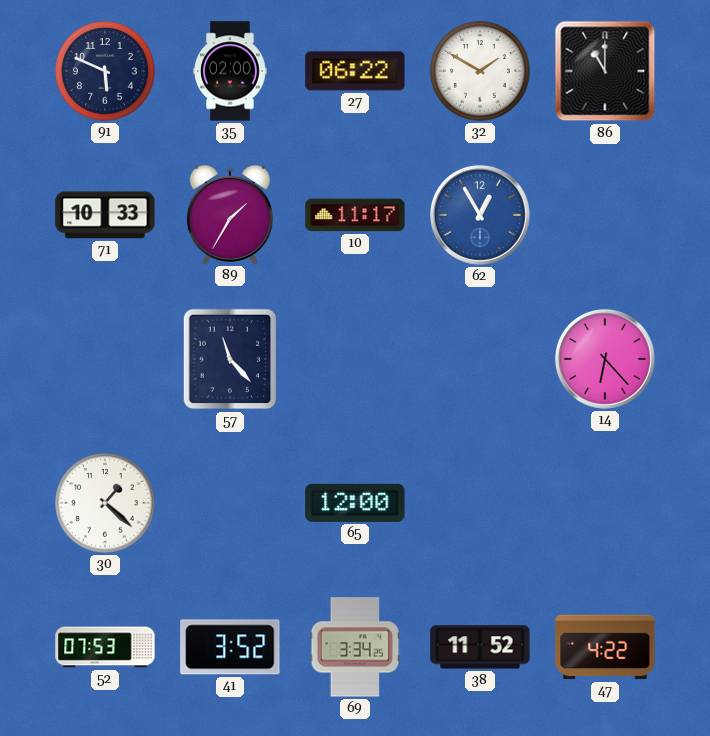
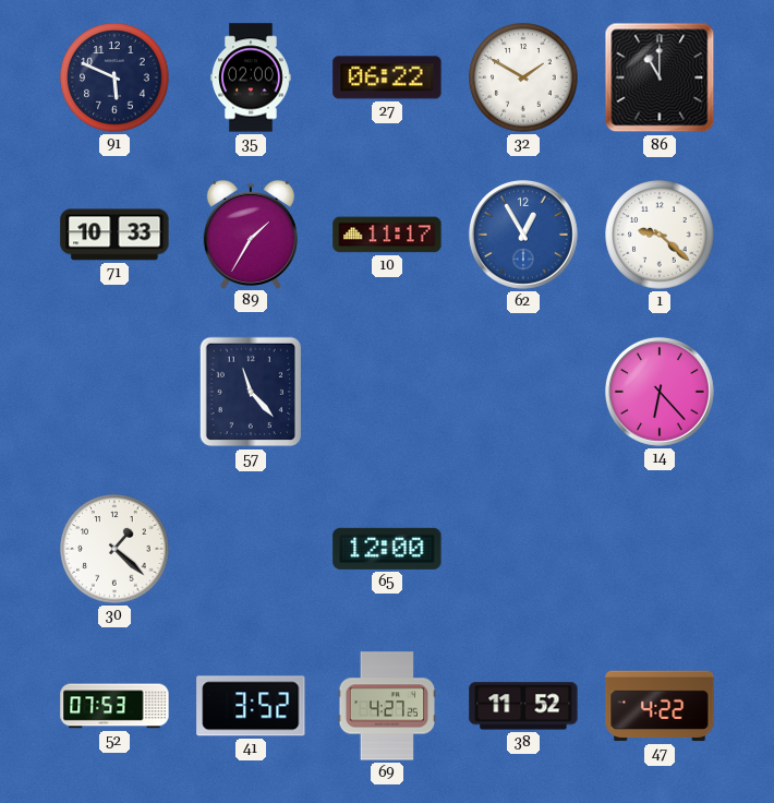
1: none -> 9:22 (660, 235)
69: 3:34 -> 4:27 (387, 706)
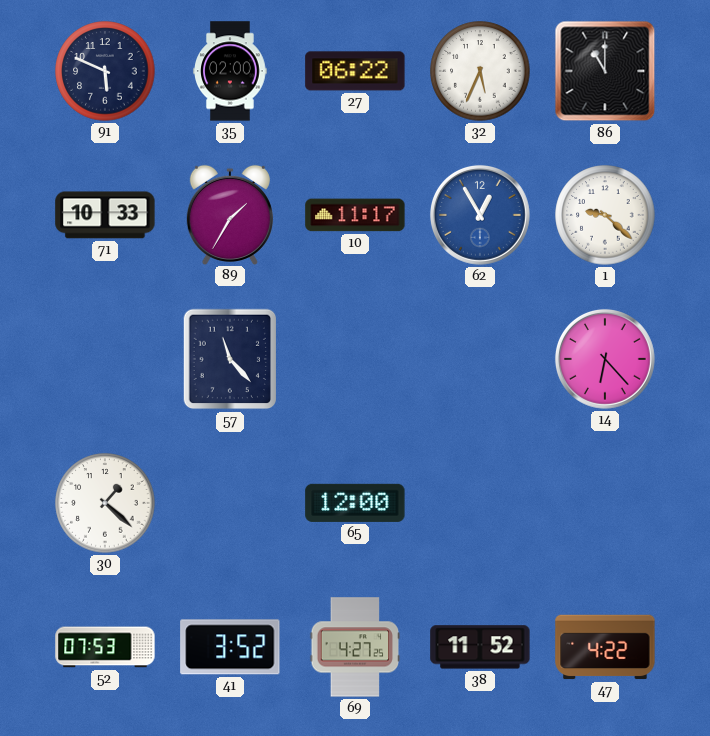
32: 1:50 -> 5:34 (480, 71)
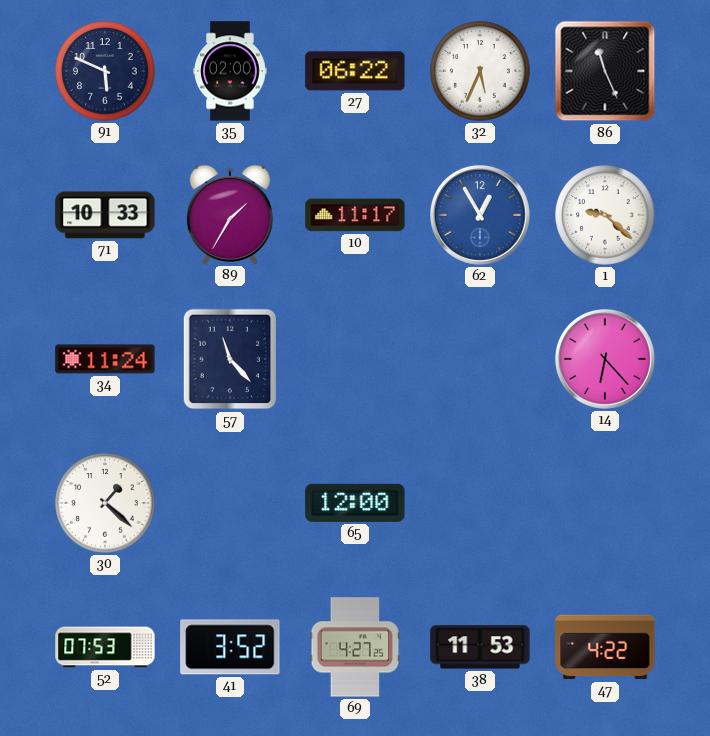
86: 11:00 -> 11:26 (605, 71)
34: none -> 11:24 (105, 359)
38: 11:52 -> 11:53 (480, 647)
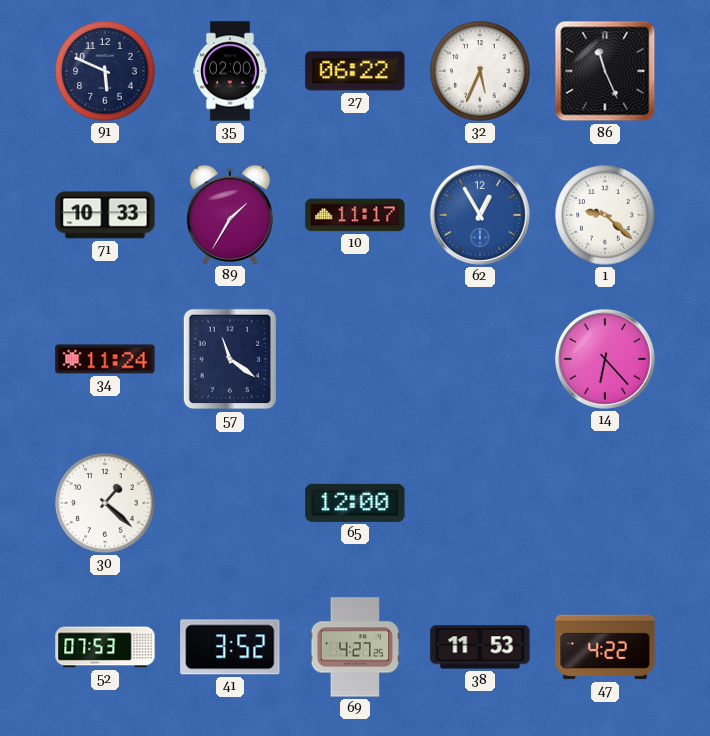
57: 11:23 -> 11:21 (229, 359)
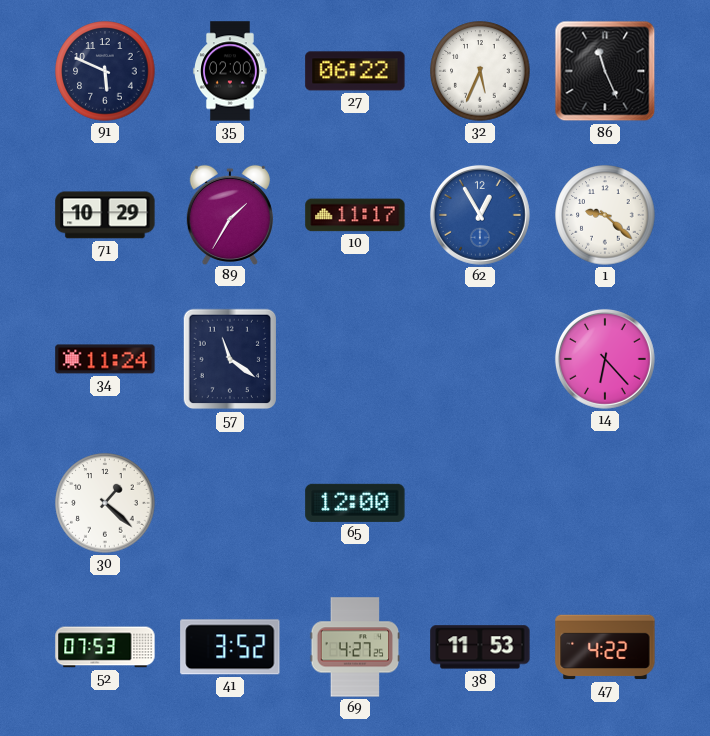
71: 10:33 -> 10:29 (105, 215)
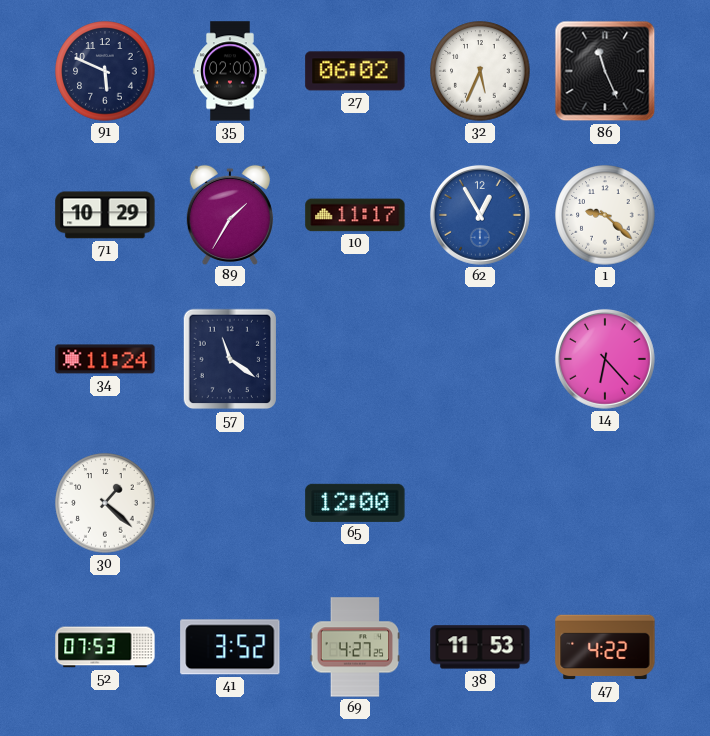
27: 06:22 -> 06:02 (355, 71)
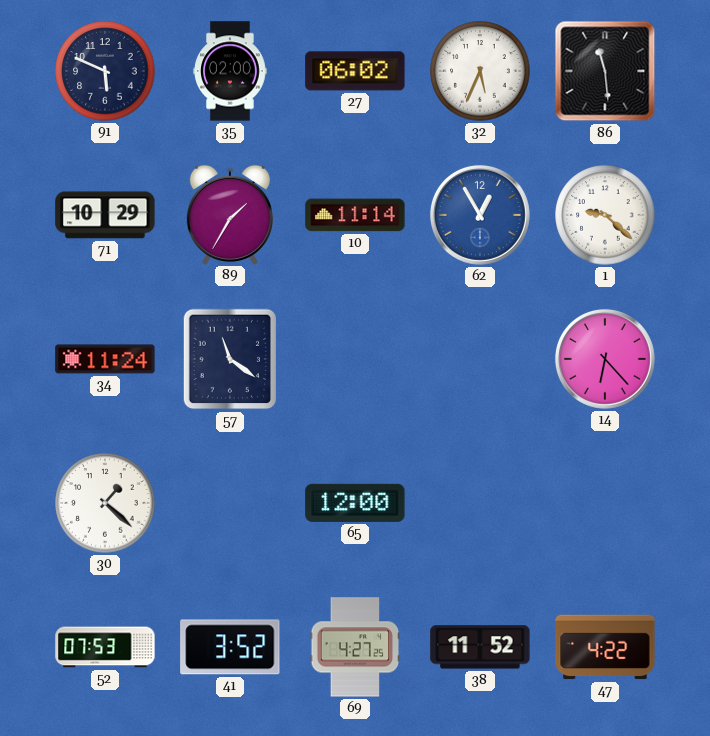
86: 11:26 -> 11:29 (605, 71)
10: 11:17 -> 11:14 (355, 215)
38: 11:53 -> 11:52 (480, 647)
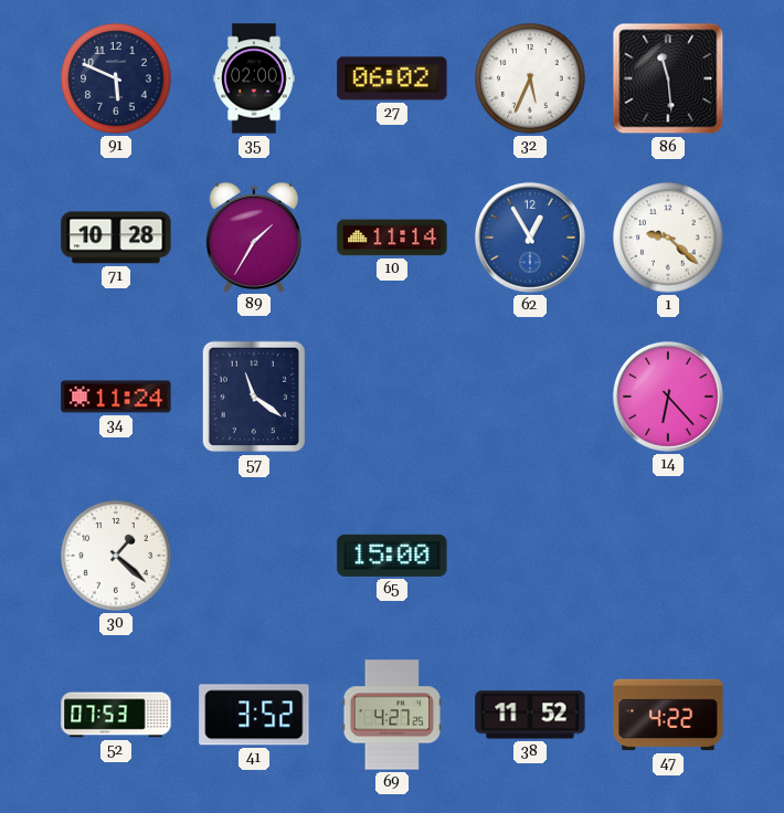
71: 10:29 -> 10:28 (116, 237)
65: 12:00 -> 15:00 (392, 556)
